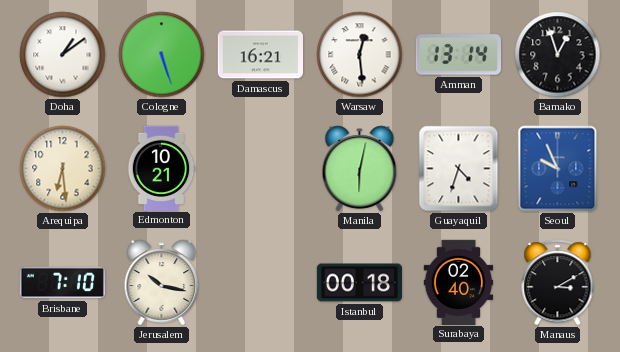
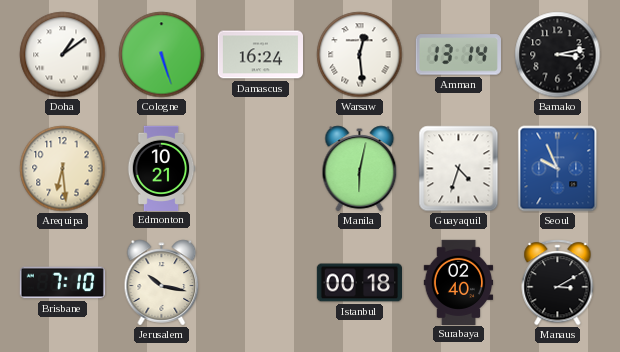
Damascus: 16:21 -> 16:24 (260, 55)
Bamako: 12:57 -> 3:13 (558, 55)
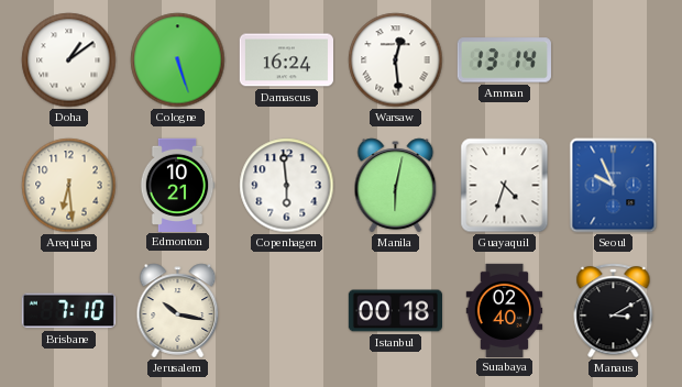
Bamako: 3:13 -> none (558, 55)
Copenhagen: none -> 5:59 (287, 186)
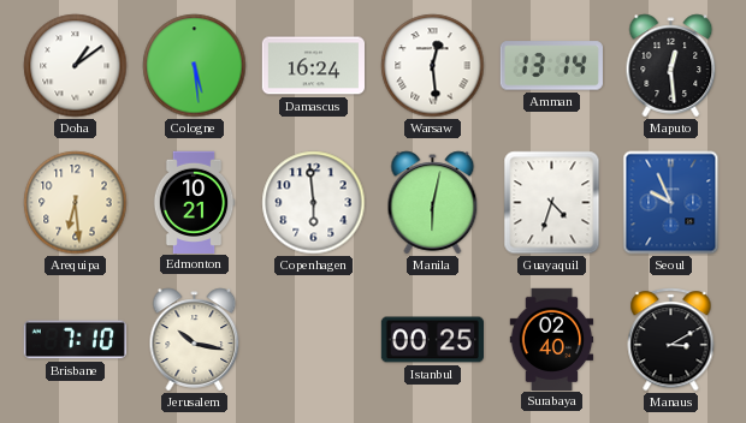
Cologne: 5:27 -> 5:29 (195, 66)
Maputo: none -> 12:29 (671, 66)
Istanbul: 00:18 -> 00:25 (432, 340)
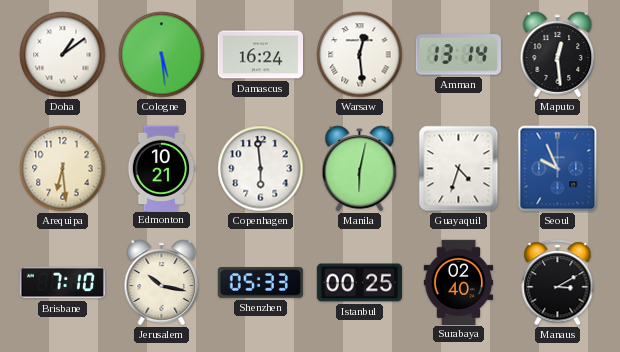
Shenzhen: none -> 05:33 (260, 283)
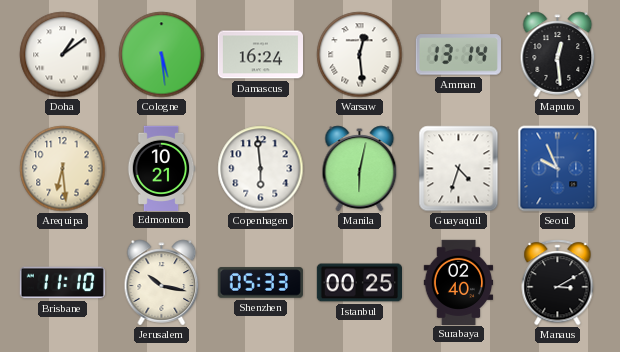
Brisbane: 7:10 -> 11:10 (62, 283)
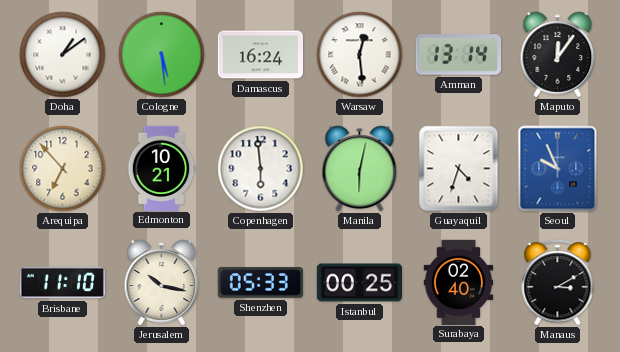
Maputo: 12:29 -> 12:06 (558, 55)
Arequipa: 6:29 -> 6:53 (63, 169)
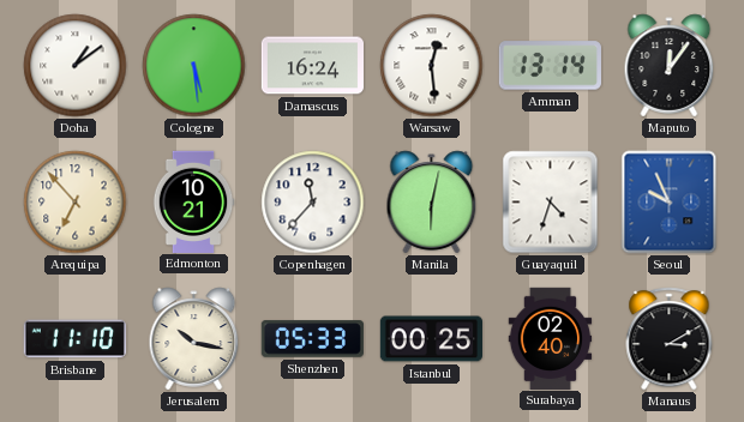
Copenhagen: 5:59 -> 11:37 (313, 203)
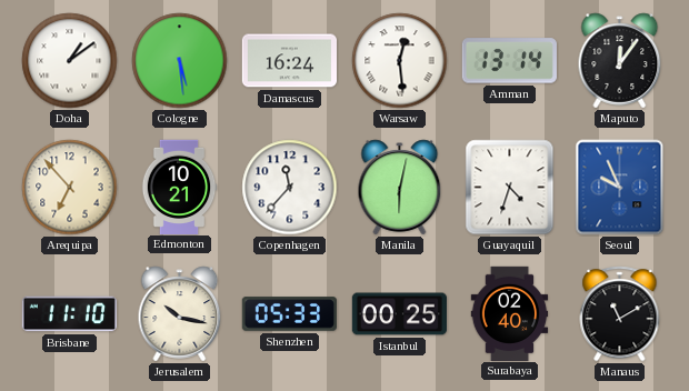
Manaus: 3:10 -> 11:10 (620, 314)
